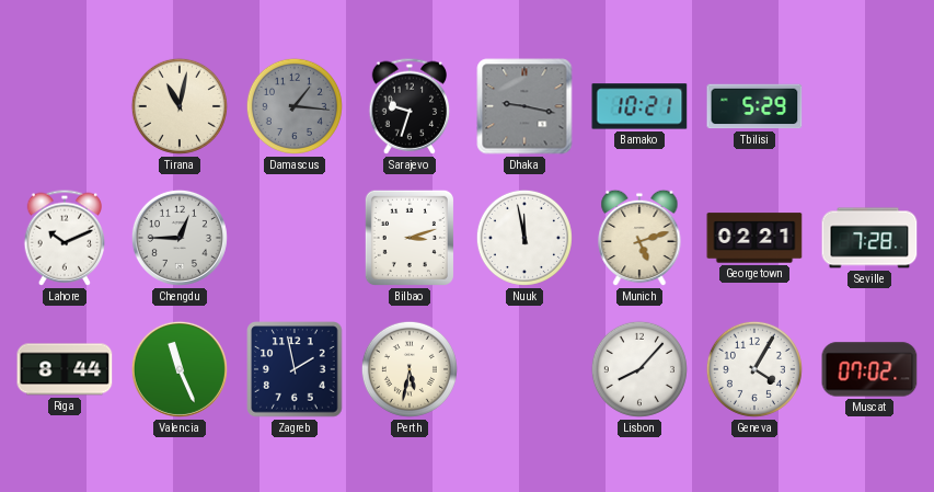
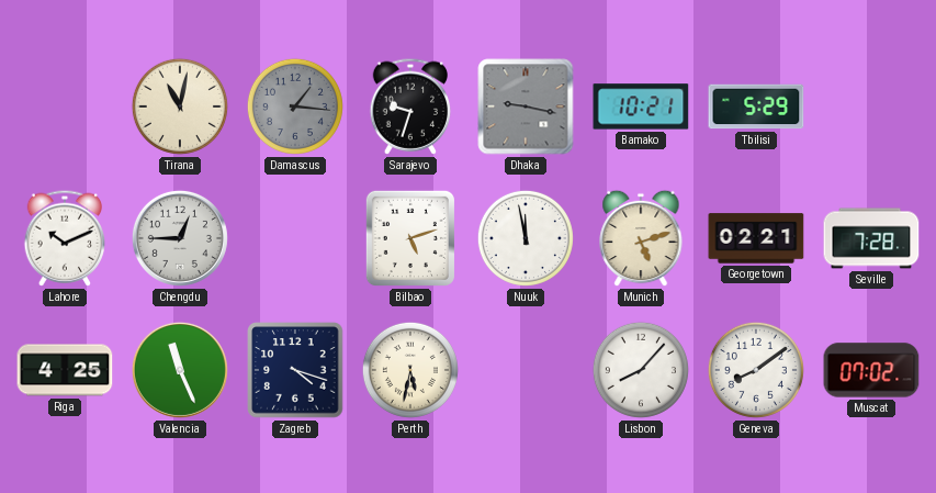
Bilbao: 3:12 -> 5:12 (410, 238)
Riga: 8:44 -> 4:25 (65, 370)
Zagreb: 1:58 -> 4:18 (295, 370)
Geneva: 4:05 -> 8:09 (756, 370)
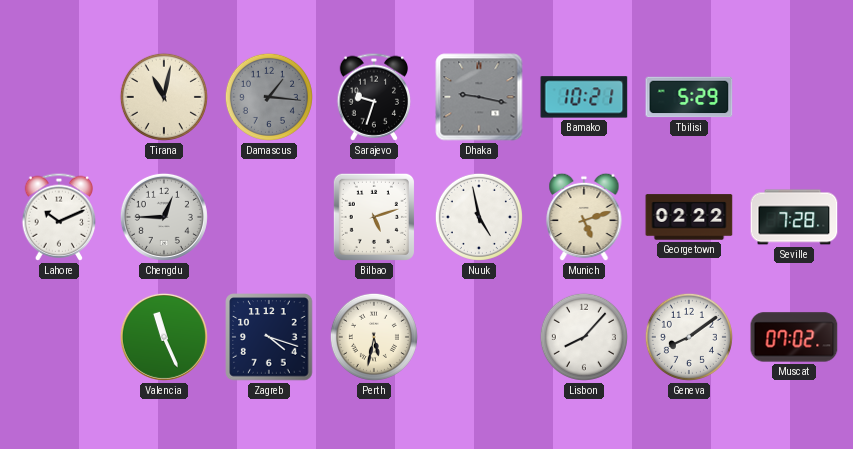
Nuuk: 11:58 -> 4:58 (479, 217)
Georgetown: 02:21 -> 02:22 (689, 217)
Riga: 4:25 -> none (65, 370)
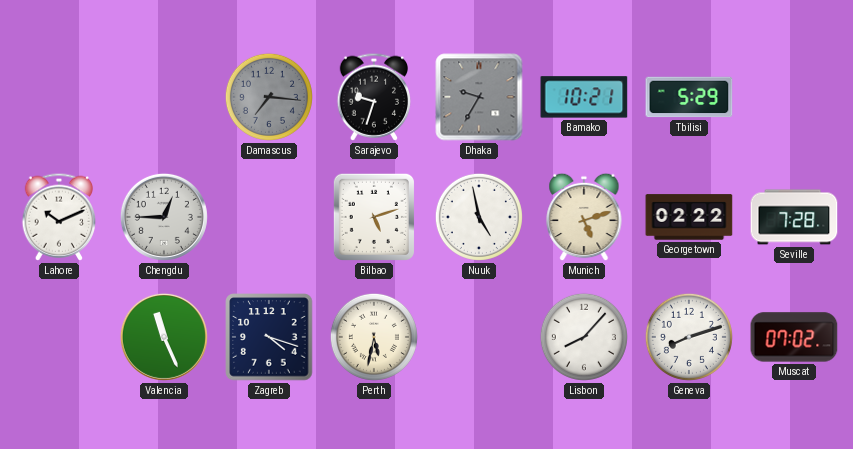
Tirana: 11:02 -> none (164, 97)
Damascus: 1:16 -> 7:16 (269, 97)
Dhaka: 9:17 -> 9:35 (479, 97)
Geneva: 8:09 -> 8:12 (689, 337)
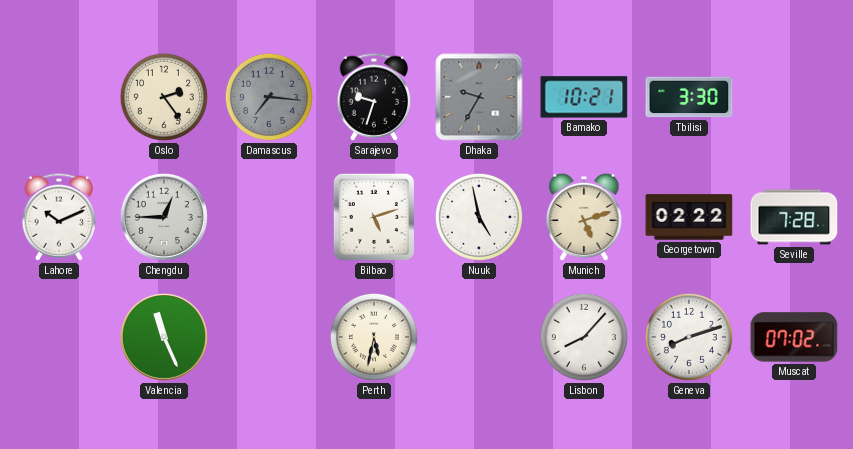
Oslo: none -> 2:24 (164, 97)
Tbilisi: 5:29 -> 3:30 (689, 97)
Zagreb: 4:18 -> none (269, 337)
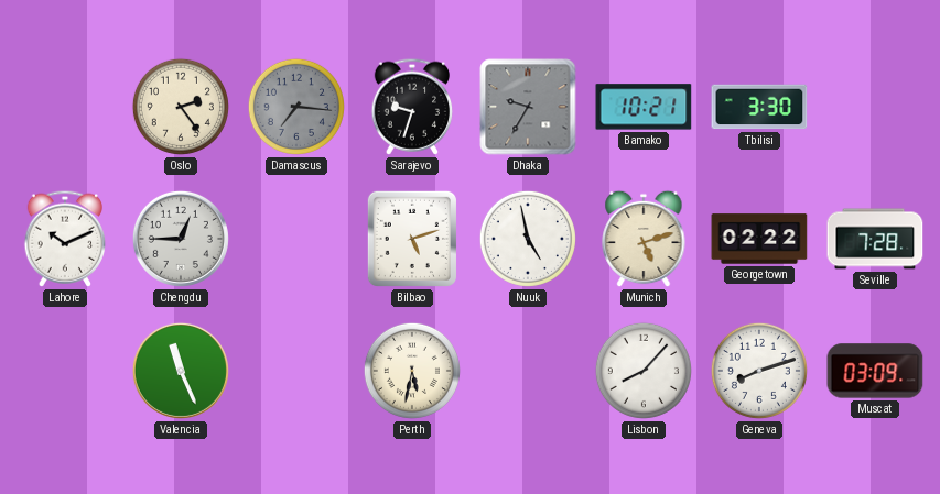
Muscat: 07:02 -> 03:09 (875, 371)
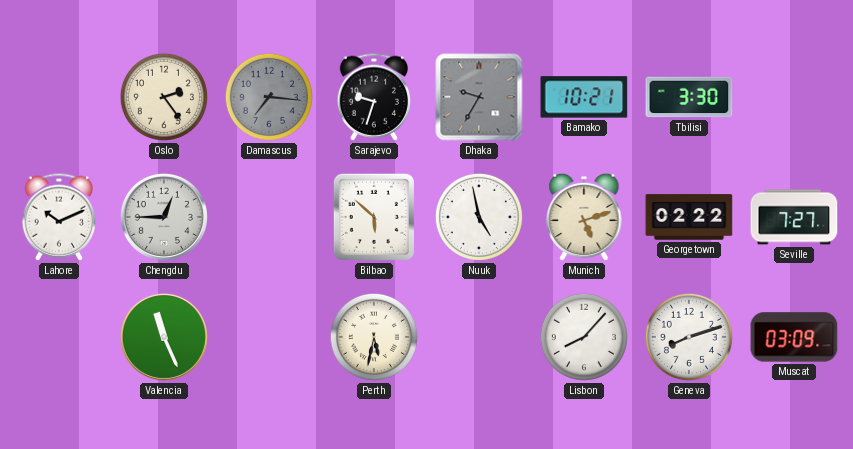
Bilbao: 5:12 -> 5:52 (374, 217)
Seville: 7:28 -> 7:27 (794, 217)
